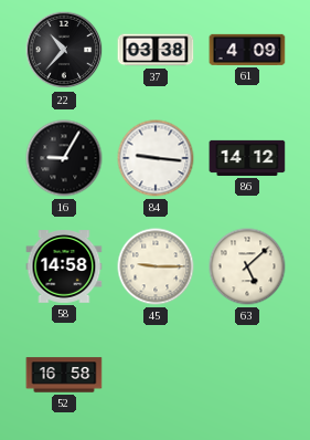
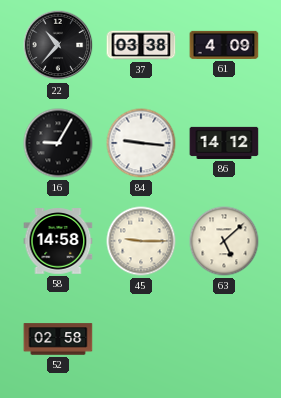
52: 16:58 -> 02:58 (58, 339)
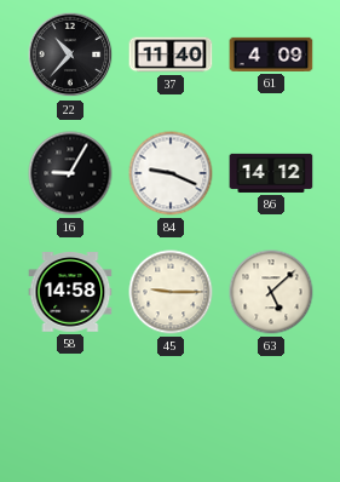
37: 03:38 -> 11:40 (171, 54)
84: 9:16 -> 9:19 (171, 173)
52: 02:58 -> none (58, 339)
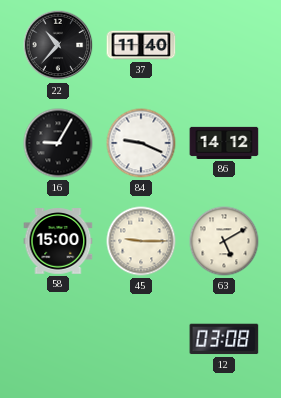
61: 4:09 -> none (271, 54)
58: 14:58 -> 15:00 (58, 241)
63: 5:08 -> 5:10 (224, 241)
12: none -> 03:08 (224, 339)
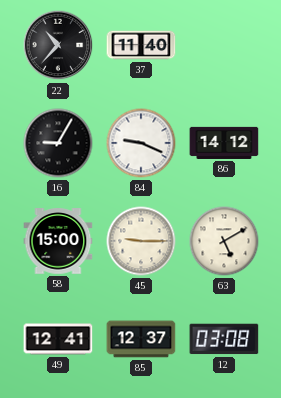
49: none -> 12:41 (58, 339)
85: none -> 12:37 (141, 339)
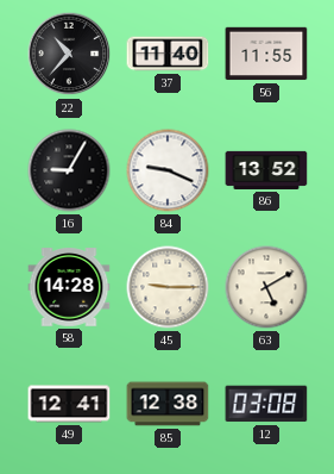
56: none -> 11:55 (266, 54)
86: 14:12 -> 13:52 (266, 170)
58: 15:00 -> 14:28 (69, 287)
85: 12:37 -> 12:38 (168, 404)
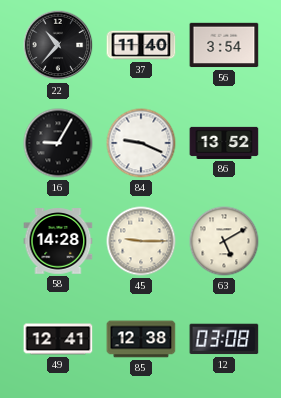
56: 11:55 -> 3:54 (224, 45)
